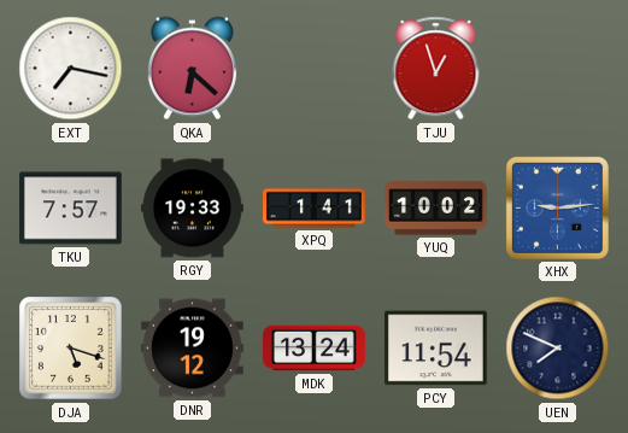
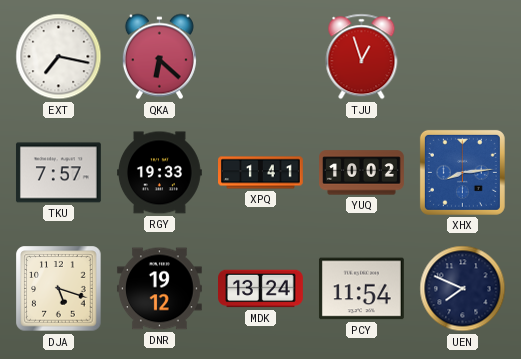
XHX: 9:14 -> 8:14 (462, 172)
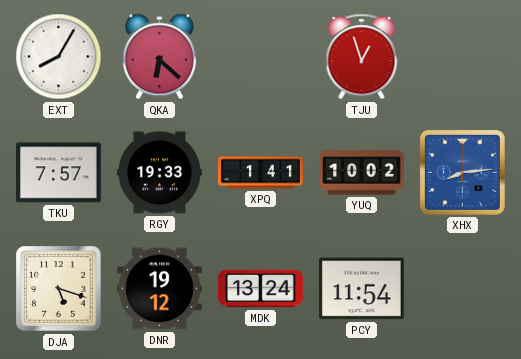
EXT: 7:17 -> 8:05 (59, 57)
UEN: 7:49 -> none (463, 289)
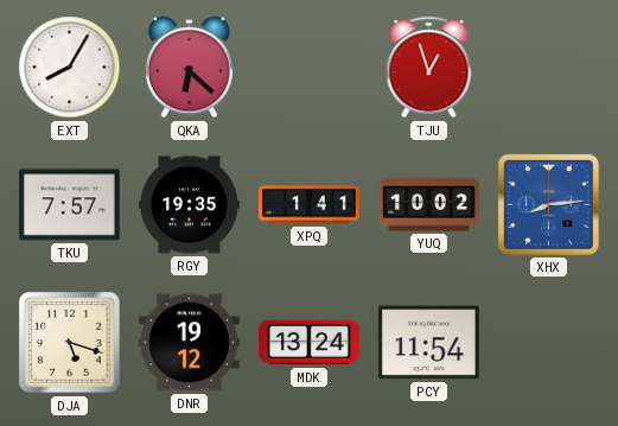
RGY: 19:33 -> 19:35 (190, 205)
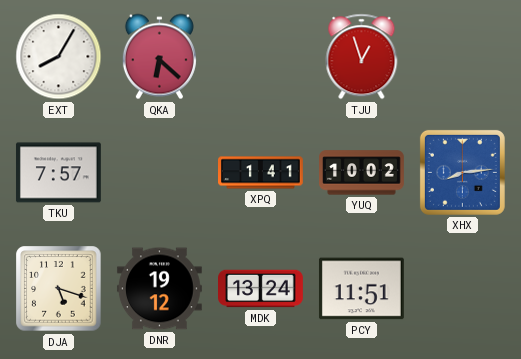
RGY: 19:35 -> none (190, 205)
PCY: 11:54 -> 11:51 (361, 289)
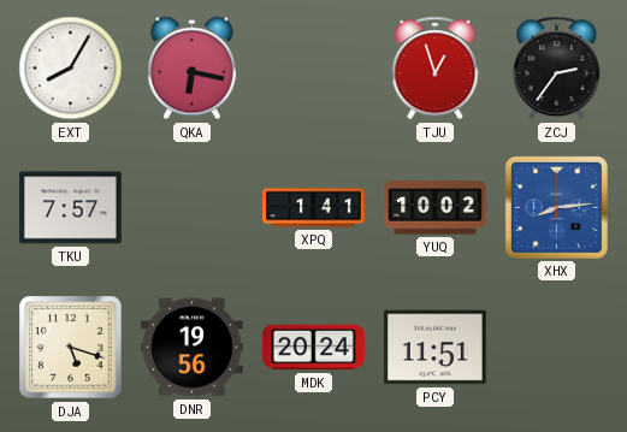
QKA: 6:22 -> 6:17 (191, 69)
ZCJ: none -> 2:36 (557, 69)
DNR: 19:12 -> 19:56 (193, 348)
MDK: 13:24 -> 20:24 (314, 348)
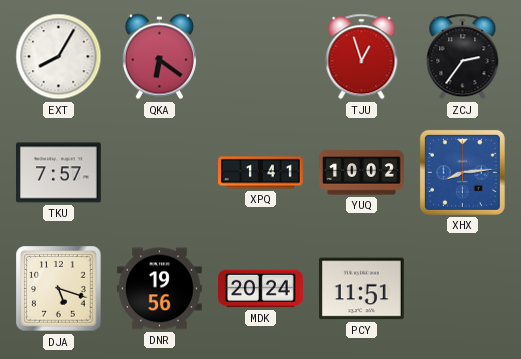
QKA: 6:17 -> 6:21 (159, 57)
